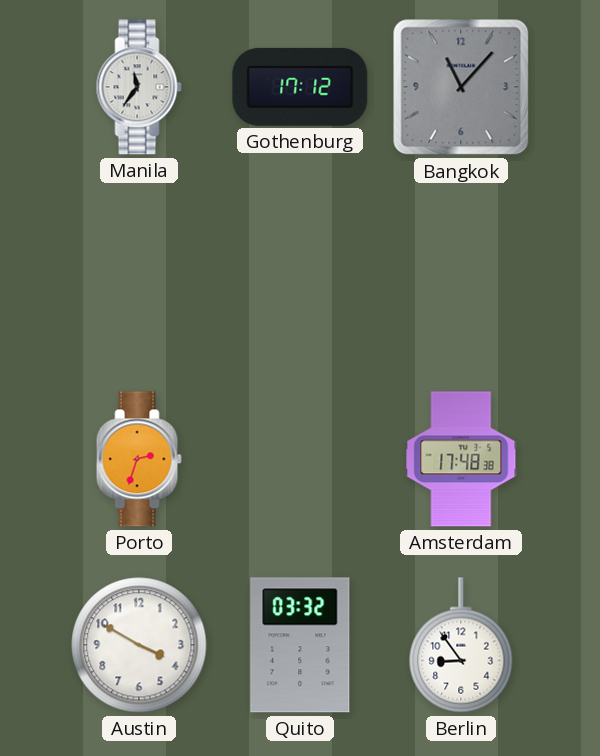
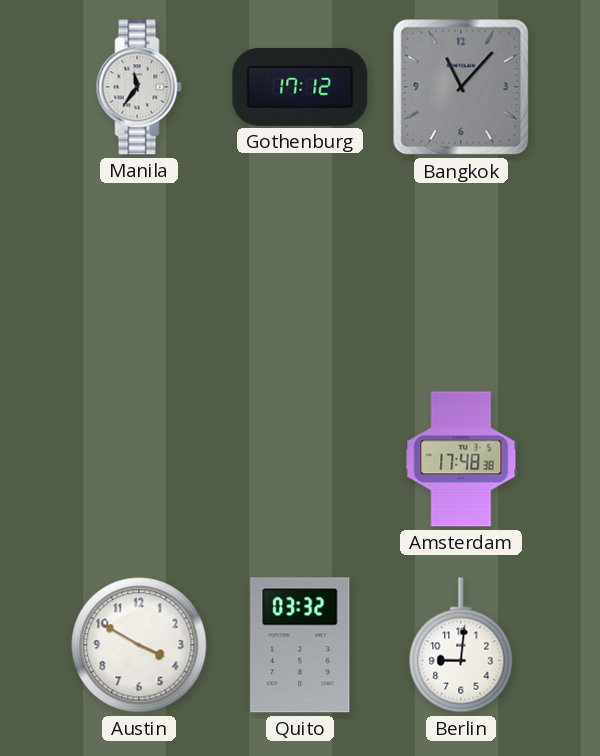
Porto: 2:33 -> none (139, 459)
Berlin: 8:54 -> 9:01 (461, 645)
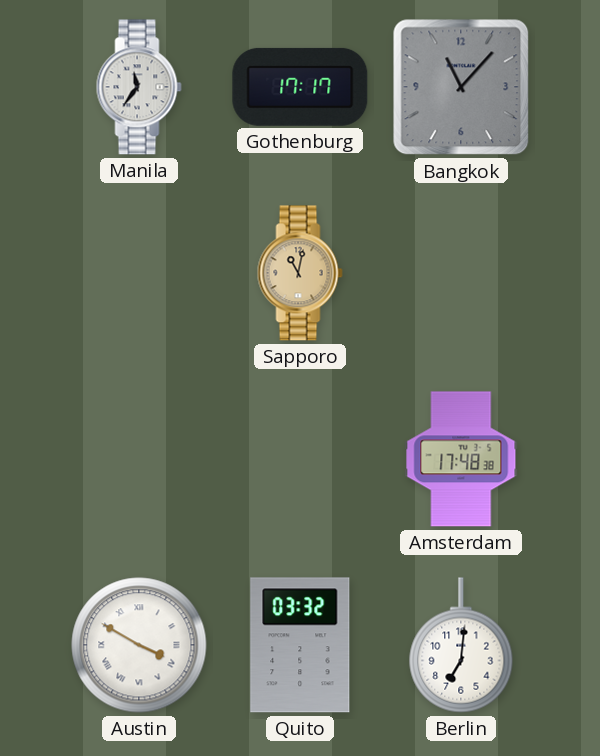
Gothenburg: 17:12 -> 17:17 (300, 87)
Sapporo: none -> 11:02 (300, 273)
Austin numerals: Arabic -> Roman (139, 645)
Berlin: 9:01 -> 7:01 (461, 645)
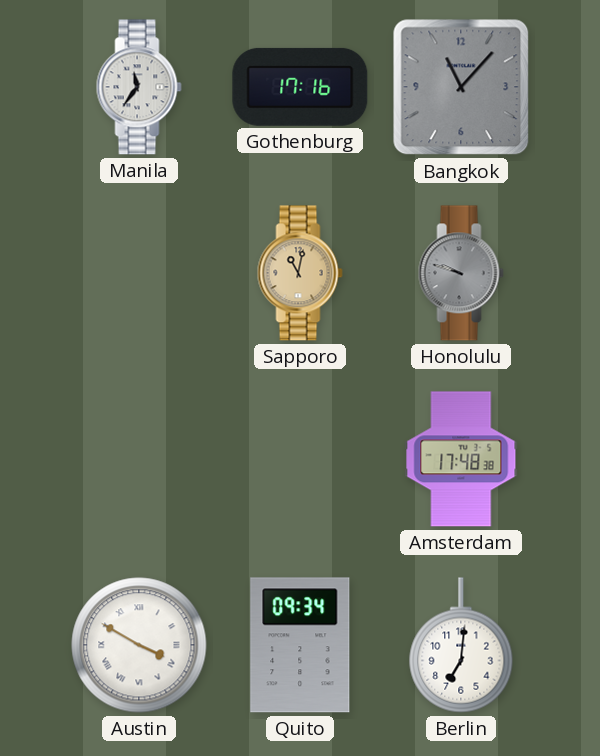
Gothenburg: 17:17 -> 17:16 (300, 87)
Honolulu: none -> 9:48 (461, 273)
Quito: 03:32 -> 09:34 (300, 645)
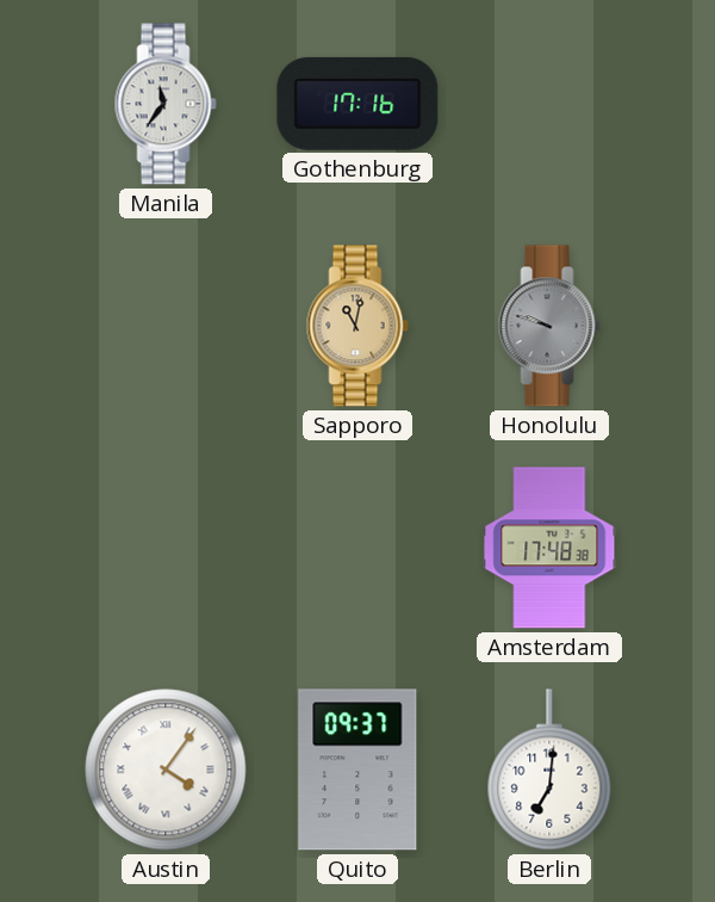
Bangkok: 11:07 -> none (461, 87)
Austin: 3:50 -> 4:06 (166, 770)
Quito: 09:34 -> 09:37 (357, 770)
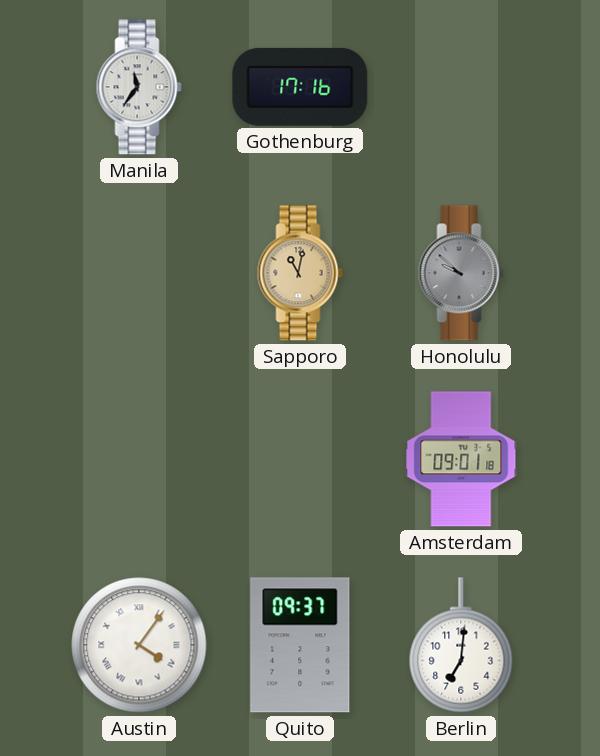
Honolulu: 9:48 -> 9:52 (461, 273)
Amsterdam: 17:48 -> 09:01 (461, 459)
